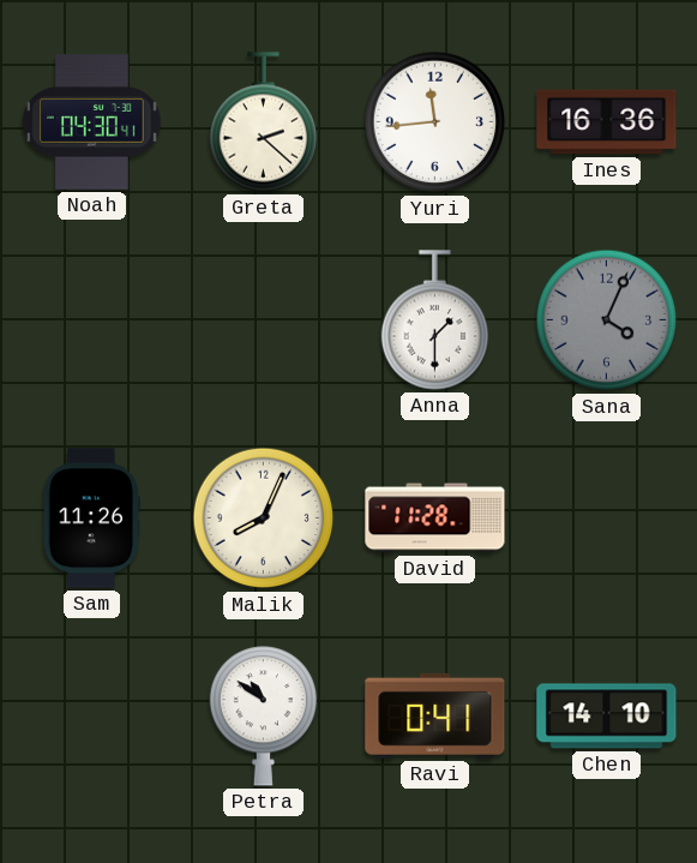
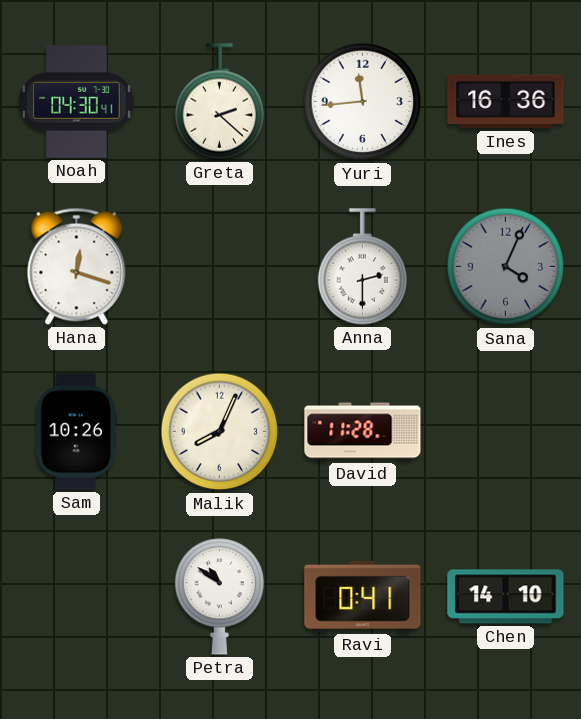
Hana: none -> 12:18 (77, 266)
Anna: 1:30 -> 2:30 (363, 267)
Sam: 11:26 -> 10:26 (76, 432)
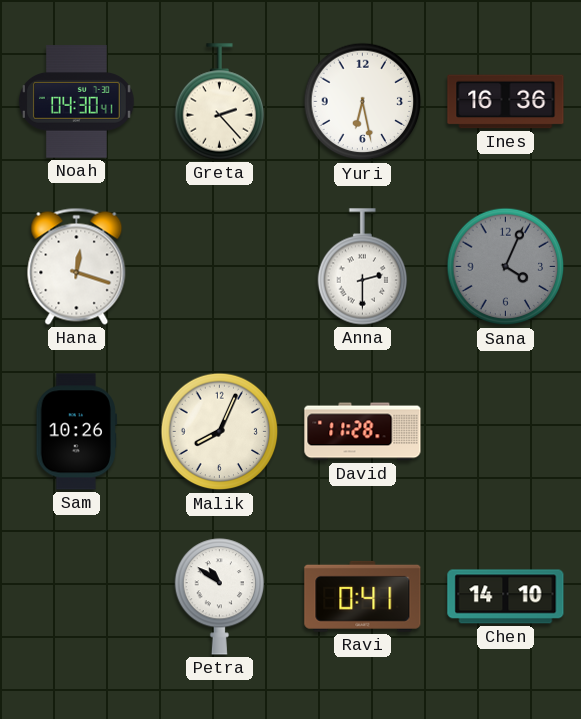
Greta: 2:22 -> 2:23 (220, 102)
Yuri: 11:44 -> 6:28 (363, 102)
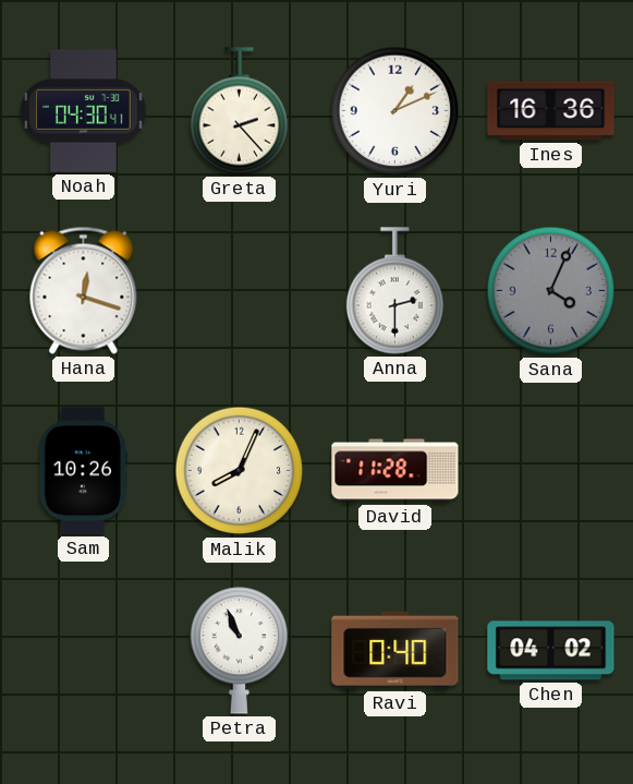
Yuri: 6:28 -> 1:11 (395, 111)
Petra: 10:51 -> 10:56 (240, 651)
Ravi: 0:41 -> 0:40 (395, 650)
Chen: 14:10 -> 04:02 (551, 651)
